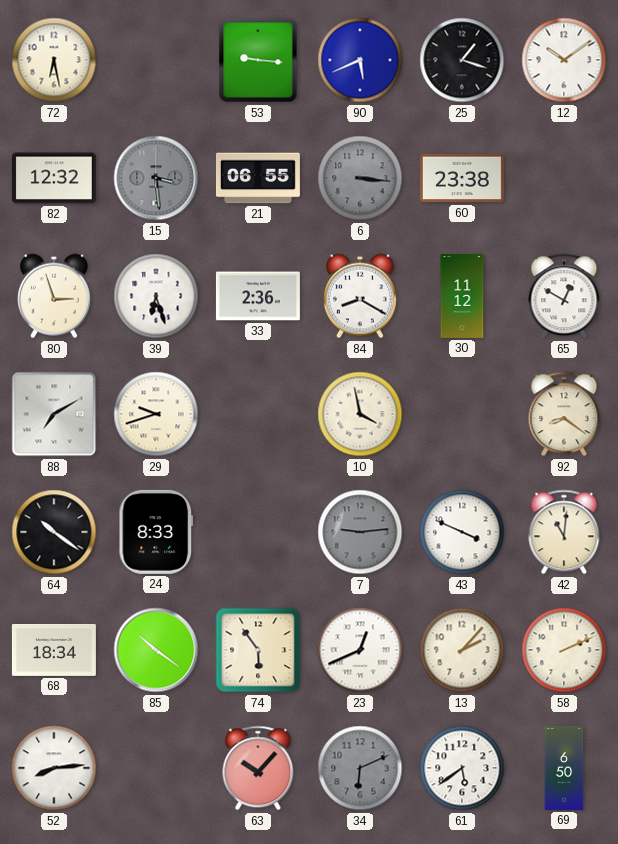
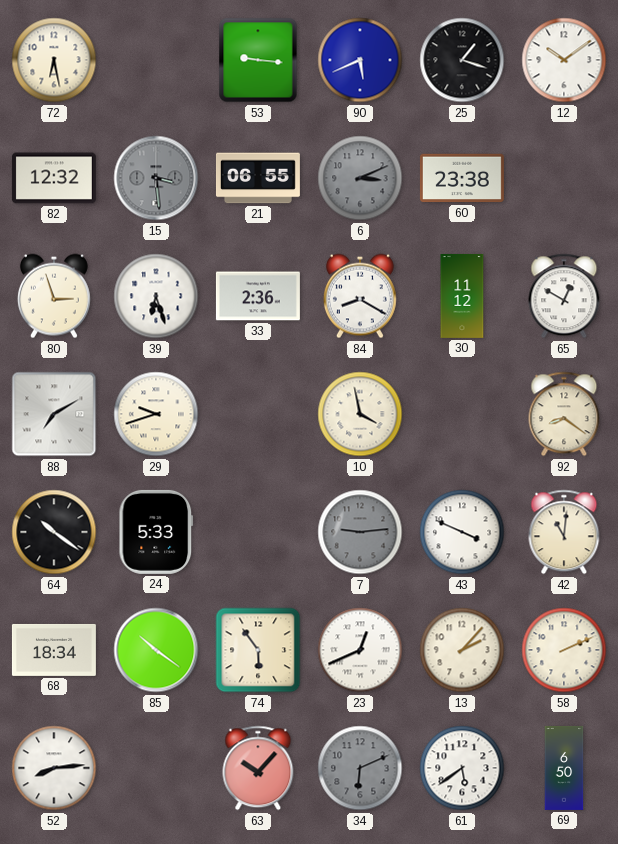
6: 3:16 -> 3:11 (360, 178)
24: 8:33 -> 5:33 (156, 532)
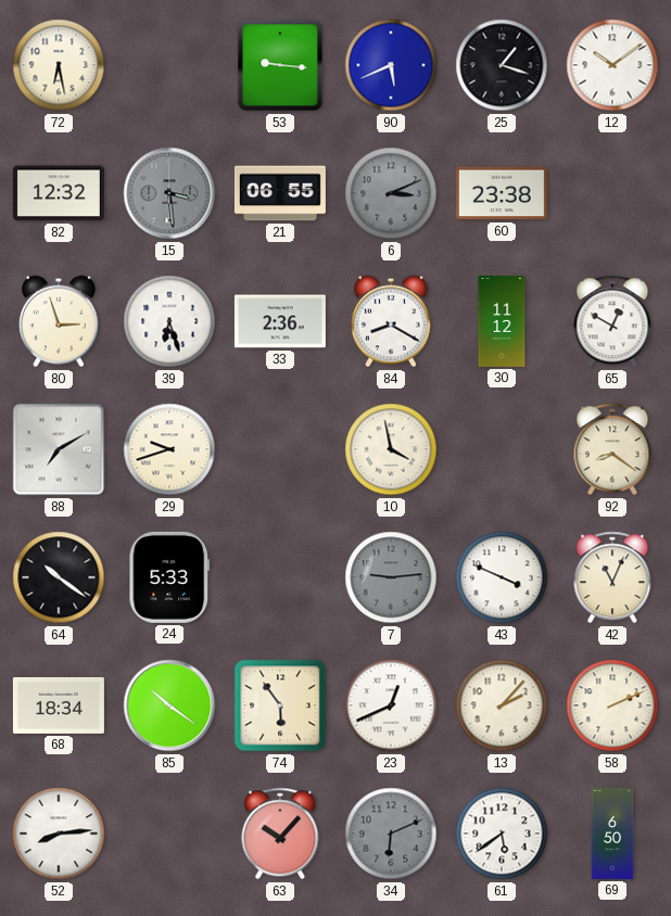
42: 11:01 -> 11:04 (612, 577)
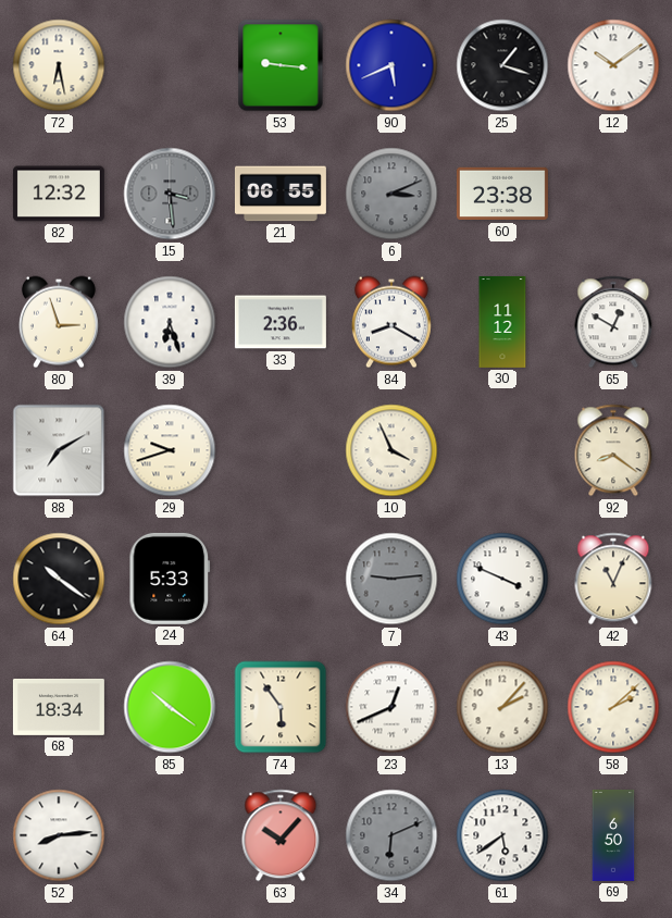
10: 3:58 -> 3:56 (391, 450)
58: 2:11 -> 2:08 (613, 707)
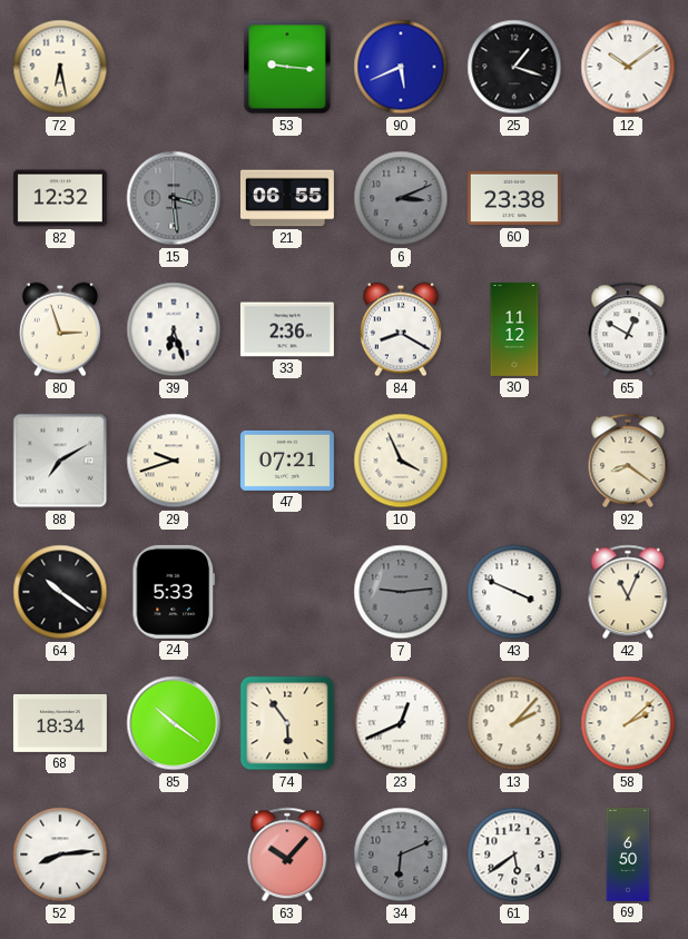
47: none -> 07:21 (287, 461)
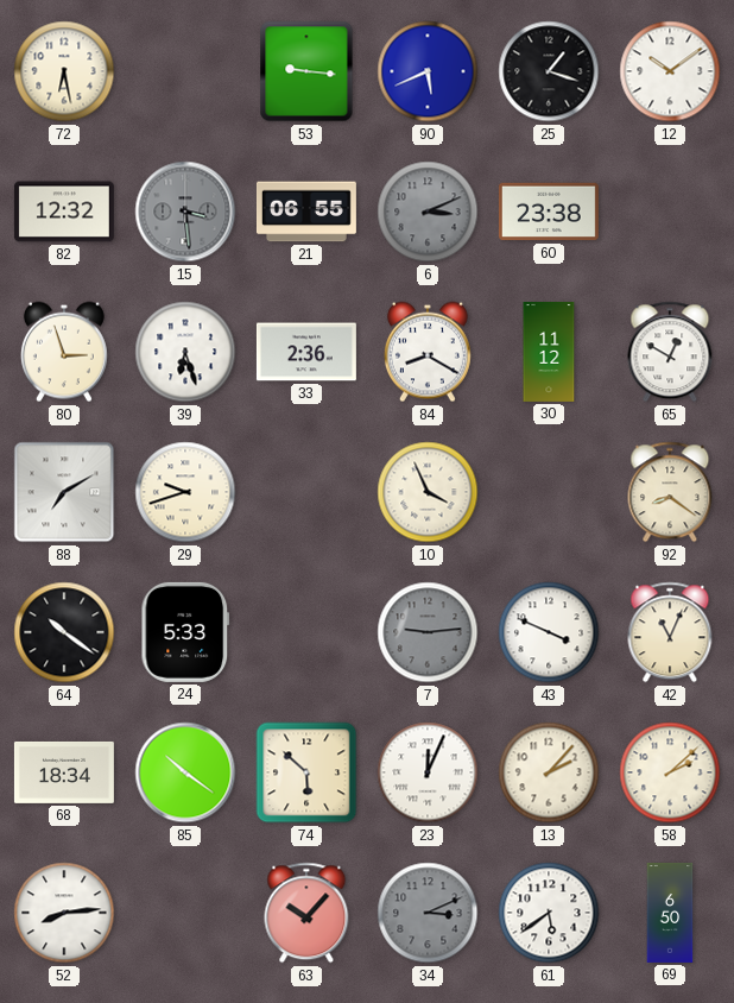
47: 07:21 -> none (287, 461)
74: 5:54 -> 5:52 (306, 772)
23: 12:41 -> 12:04 (428, 772)
34: 6:11 -> 3:11 (428, 913)
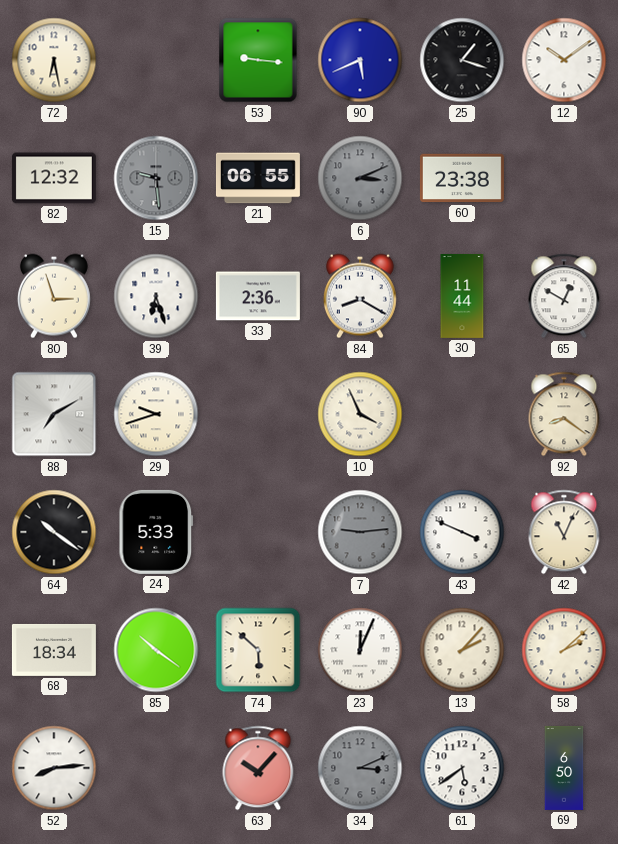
15: 3:29 -> 9:29 (156, 178)
30: 11:12 -> 11:44 (462, 296)
